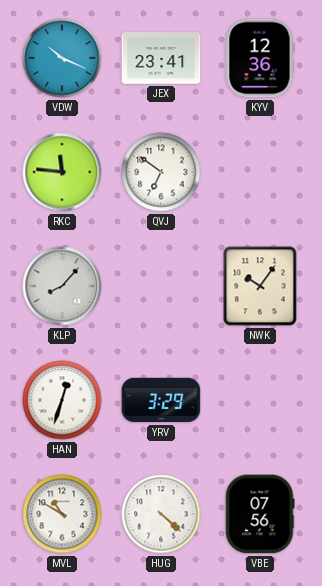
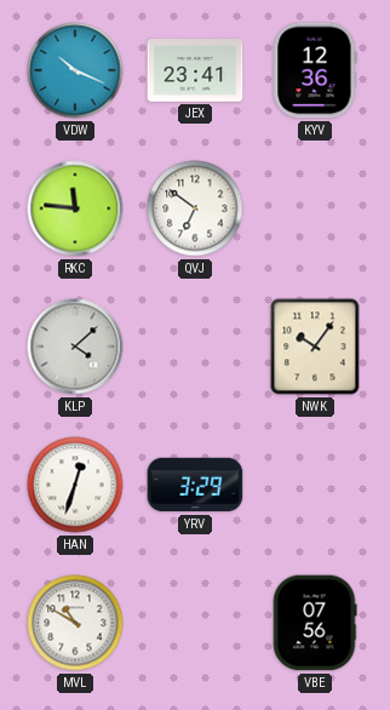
KLP: 8:07 -> 4:08 (75, 347)
HUG: 4:22 -> none (161, 514)
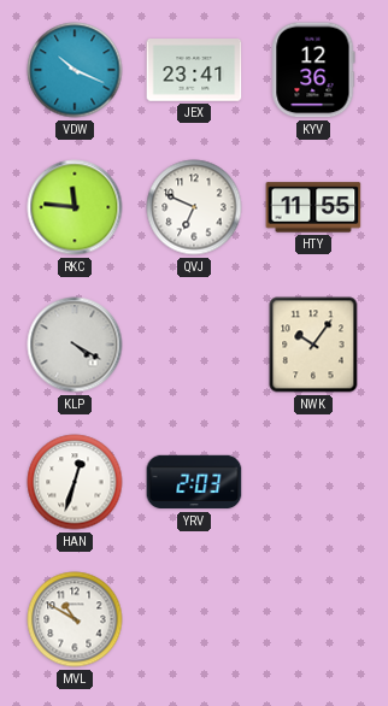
QVJ: 6:51 -> 6:49 (194, 207)
HTY: none -> 11:55 (313, 207)
KLP: 4:08 -> 4:20 (75, 345)
YRV: 3:29 -> 2:03 (194, 482)
VBE: 07:56 -> none (315, 623)
